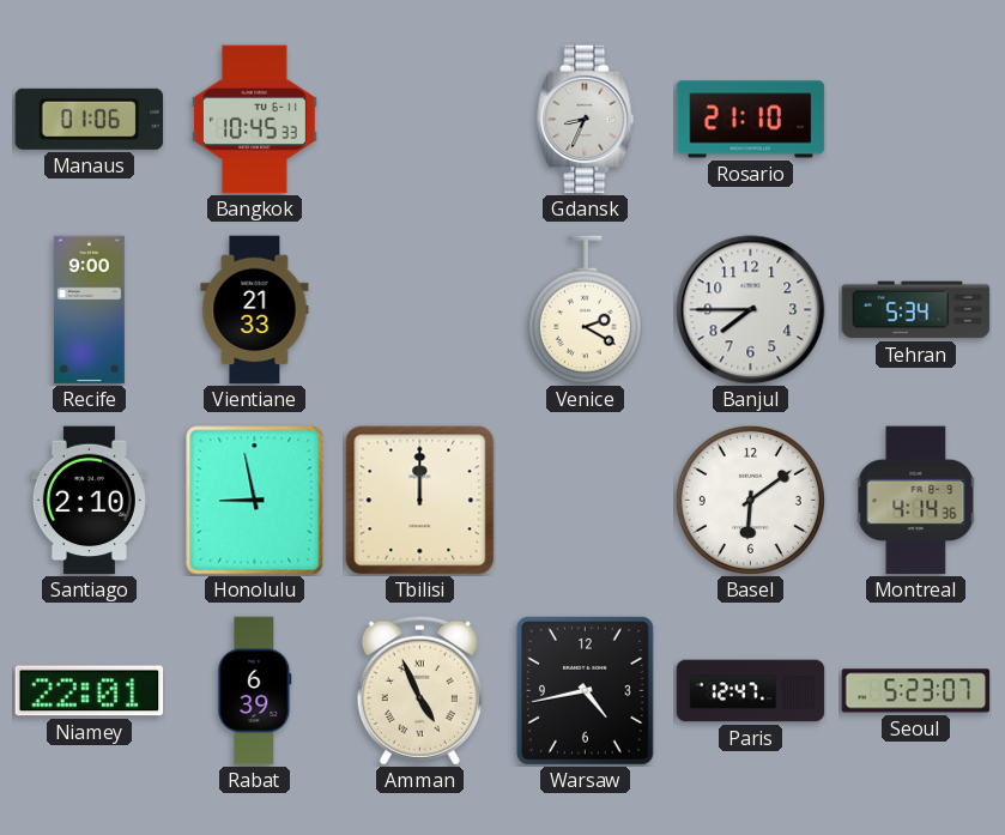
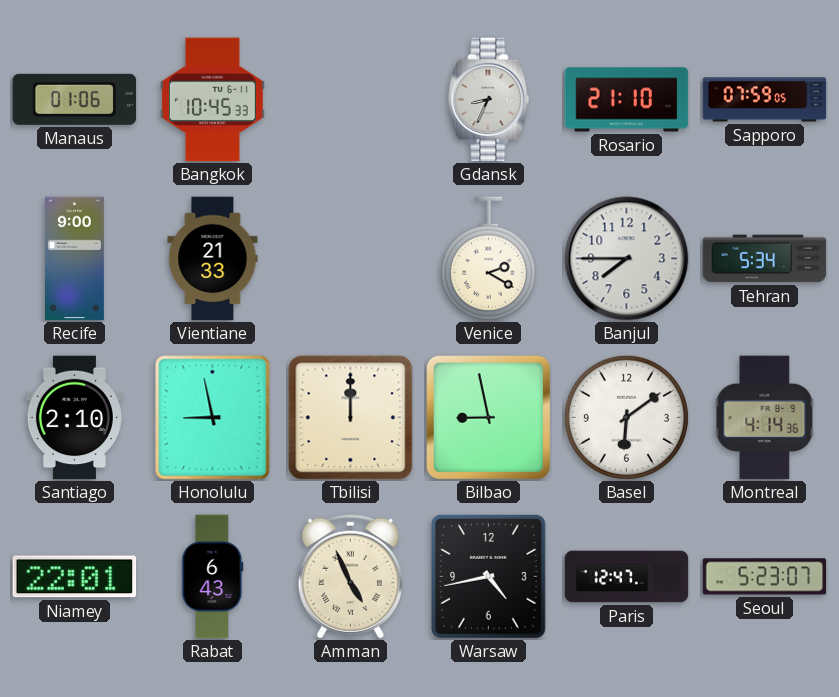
Sapporo: none -> 07:59 (765, 100)
Bilbao: none -> 8:58 (488, 417)
Rabat: 6:39 -> 6:43 (213, 577)
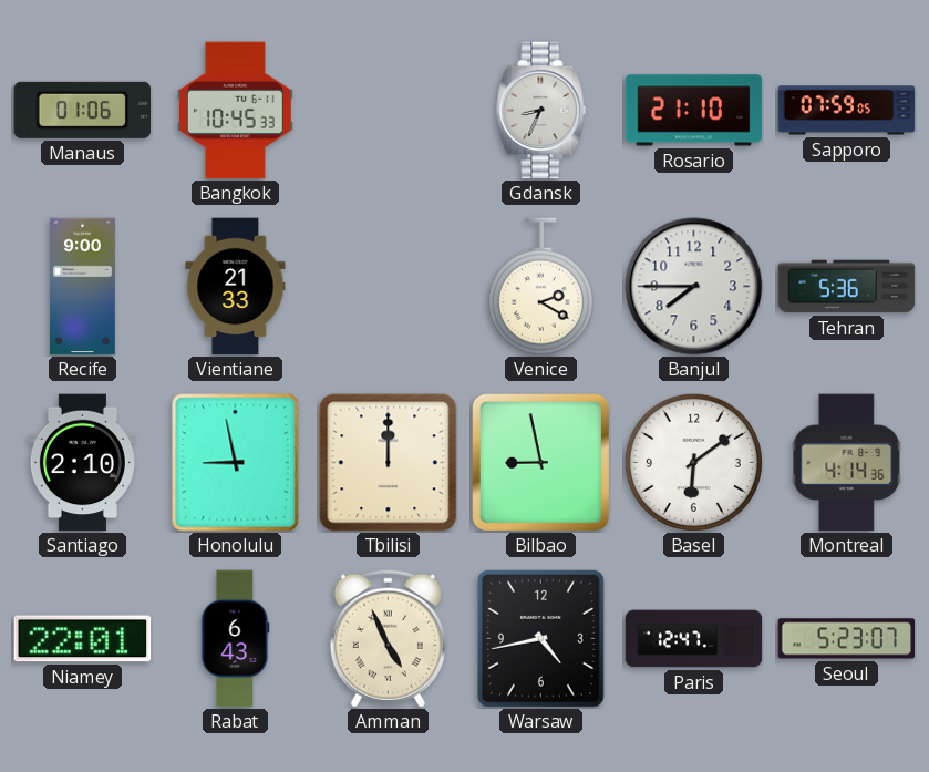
Tehran: 5:34 -> 5:36 (847, 287)
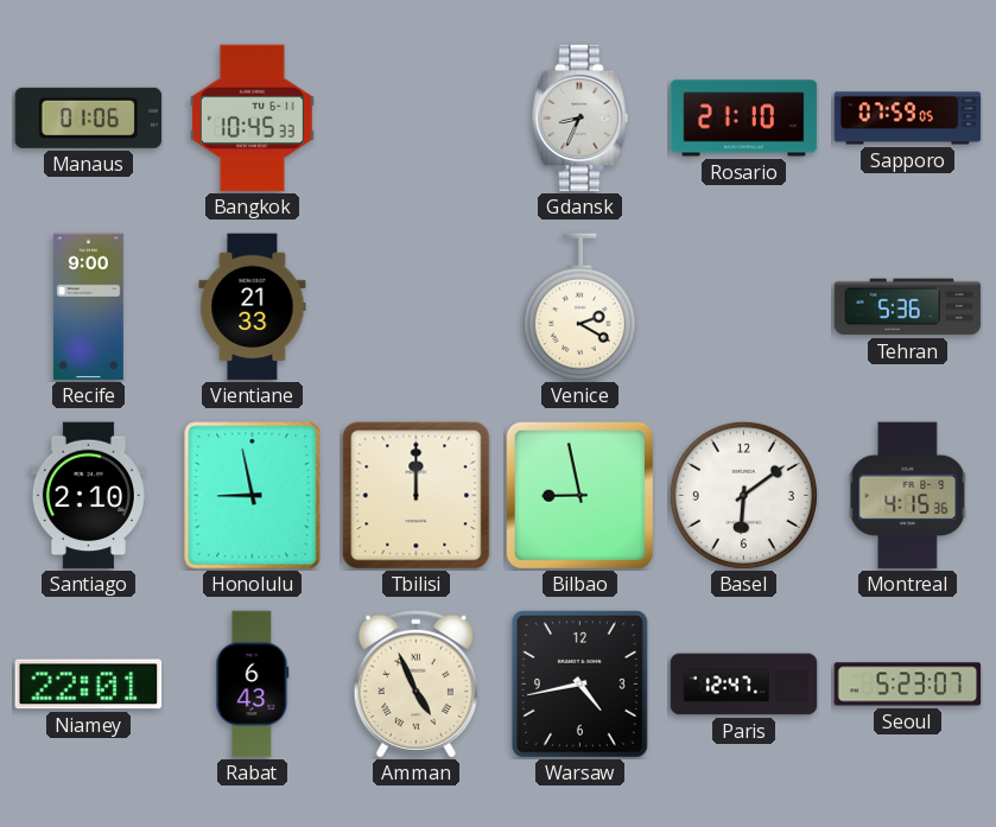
Banjul: 7:45 -> none (694, 287)
Montreal: 4:14 -> 4:15 (908, 496)
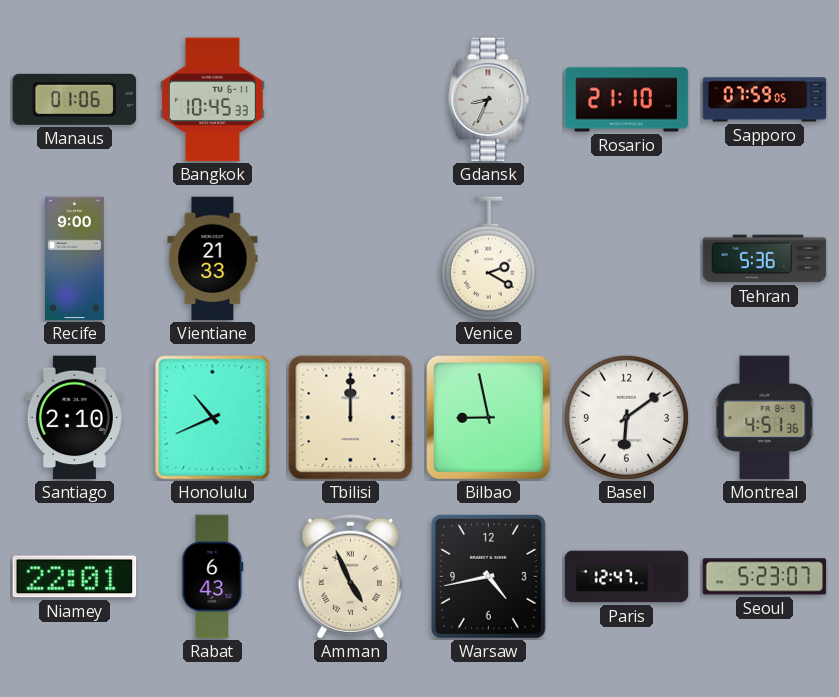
Honolulu: 8:58 -> 10:41 (213, 418)
Montreal: 4:15 -> 4:51 (765, 418)
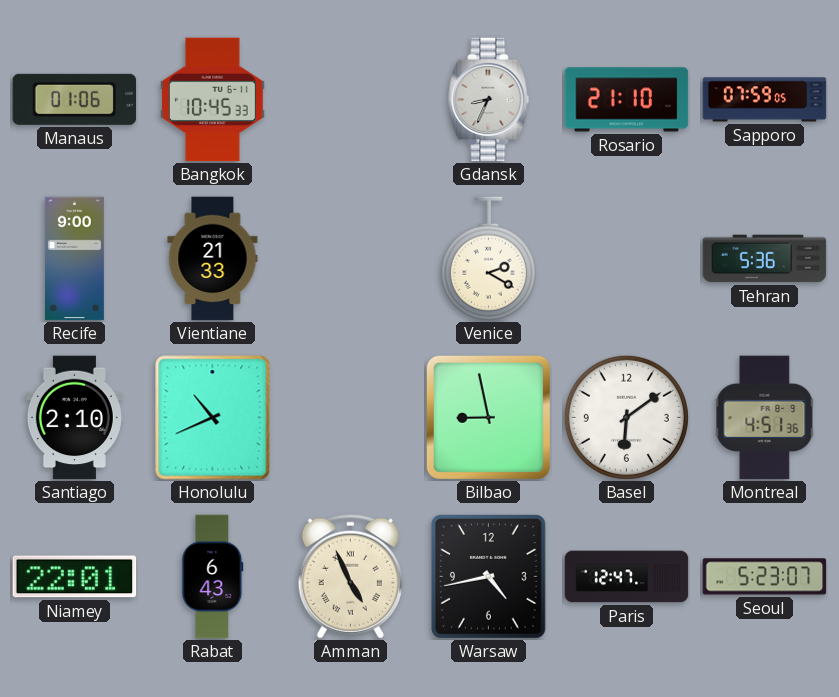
Tbilisi: 12:00 -> none (351, 418)
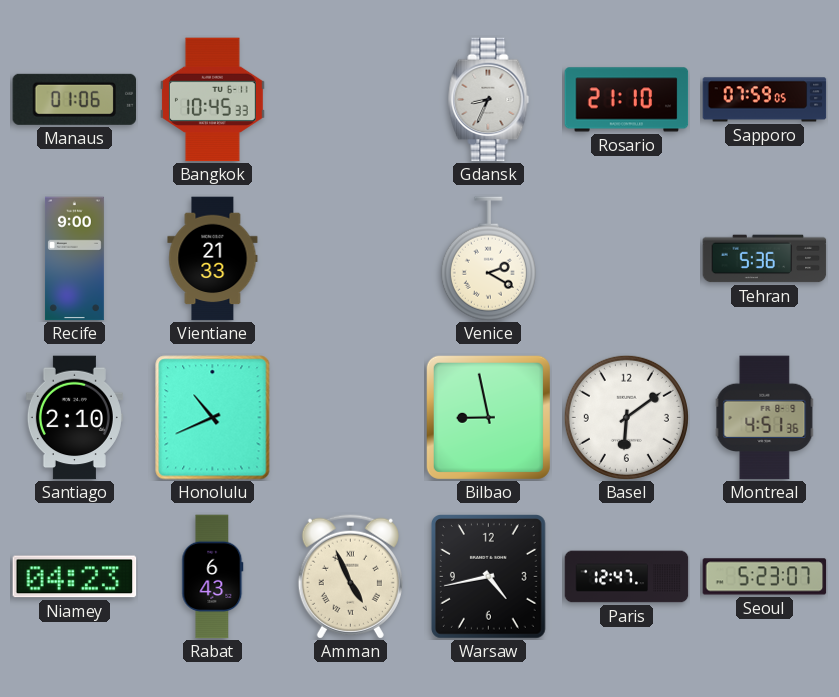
Niamey: 22:01 -> 04:23 (75, 577)
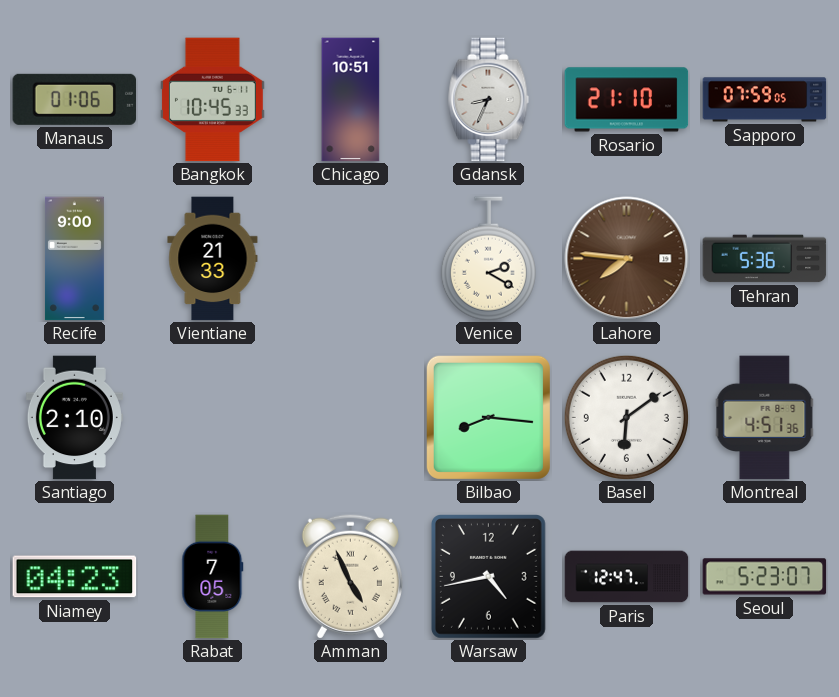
Chicago: none -> 10:51 (351, 100)
Lahore: none -> 7:46 (627, 259)
Honolulu: 10:41 -> none (213, 418)
Bilbao: 8:58 -> 8:16 (488, 417)
Rabat: 6:43 -> 7:05 (213, 577)
